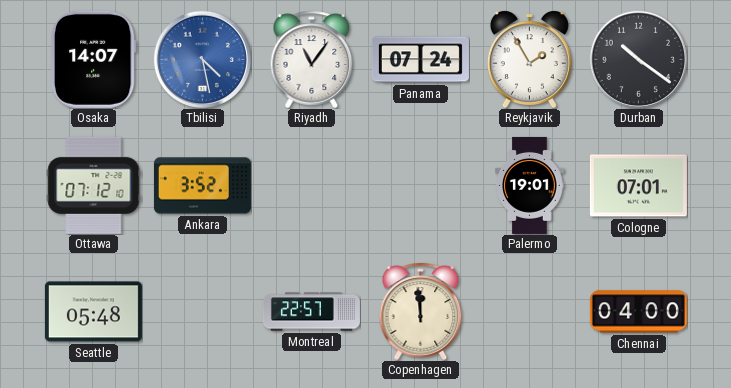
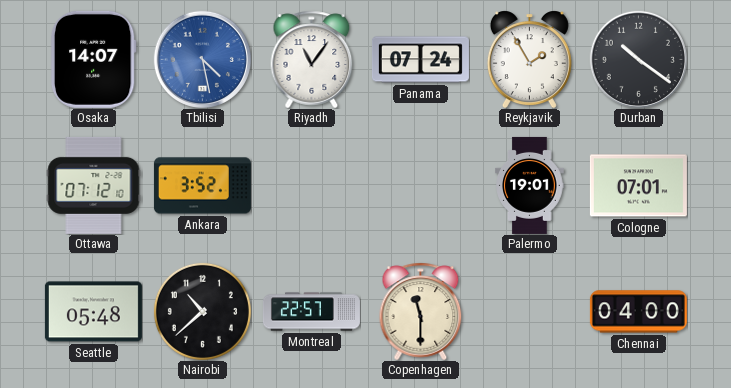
Nairobi: none -> 10:38 (202, 311)
Copenhagen: 11:59 -> 11:30 (421, 311)
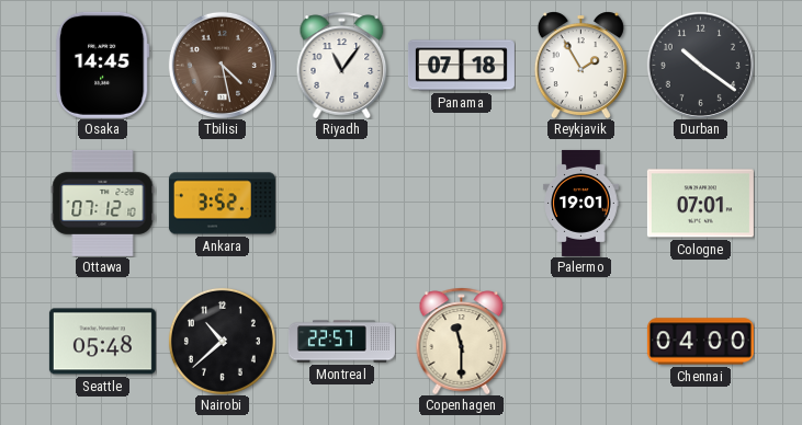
Osaka: 14:07 -> 14:45 (102, 65)
Tbilisi dial: blue -> brown (222, 65)
Panama: 07:24 -> 07:18 (461, 66)
